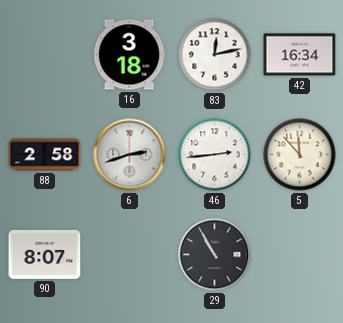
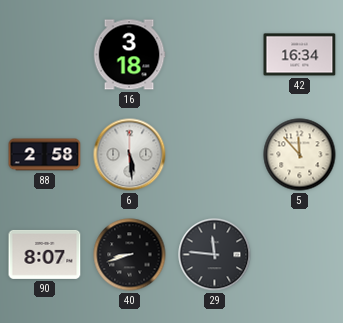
83: 12:13 -> none (215, 55)
6: 2:42 -> 5:29 (130, 155)
46: 2:44 -> none (215, 155)
40: none -> 8:42 (130, 255)
29: 10:55 -> 11:46 (215, 255)
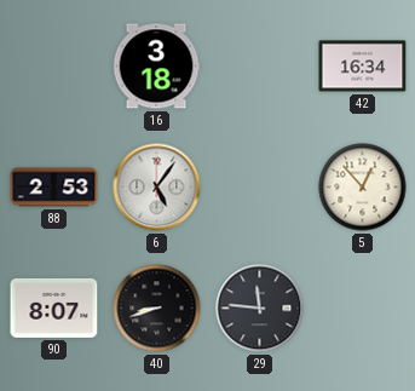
88: 2:58 -> 2:53 (54, 188)
6: 5:29 -> 5:06 (157, 188)
5: 11:53 -> 12:53 (363, 188)
